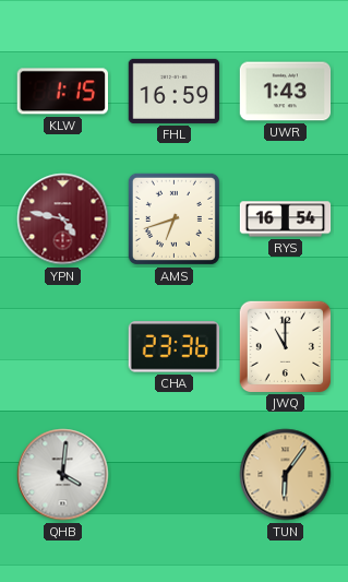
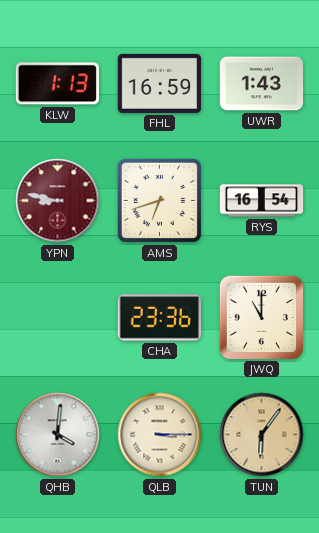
KLW: 1:15 -> 1:13 (57, 84)
YPN: 4:47 -> 8:47 (58, 201)
QLB: none -> 3:15 (160, 435)
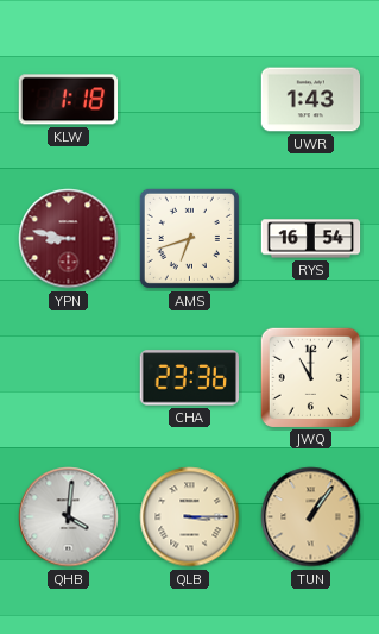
KLW: 1:13 -> 1:18 (68, 100)
FHL: 16:59 -> none (160, 83)
TUN: 6:06 -> 1:06 (311, 517)
